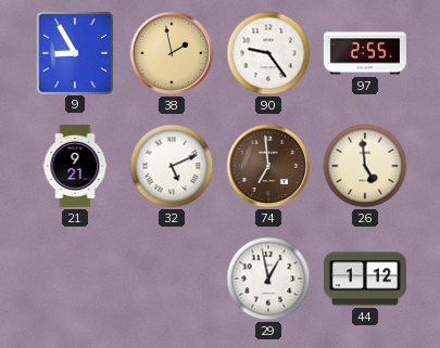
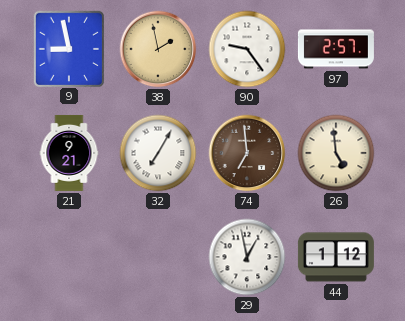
9: 8:55 -> 8:58 (68, 48)
97: 2:55 -> 2:57 (336, 49)
32: 5:11 -> 7:05 (158, 153)
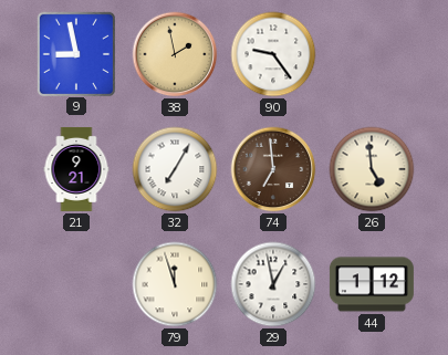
97: 2:57 -> none (336, 49)
79: none -> 11:57 (175, 284)
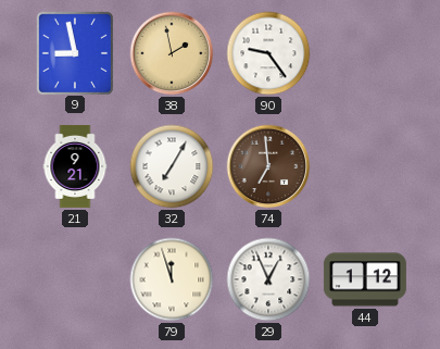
26: 4:59 -> none (372, 169)
29: 12:58 -> 12:56 (268, 279)
